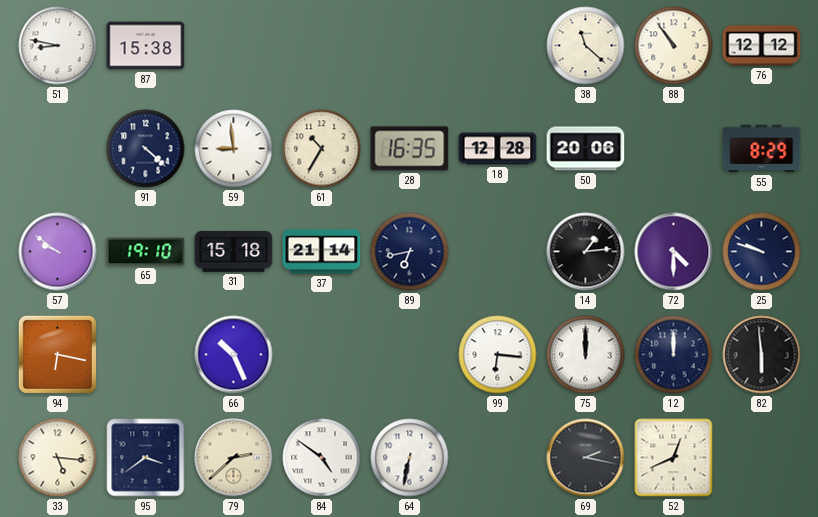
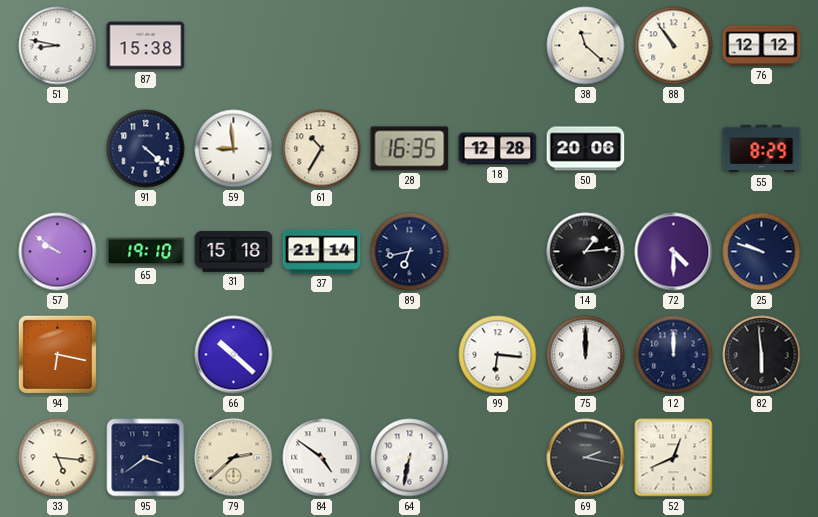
66: 10:26 -> 10:22 (234, 355)
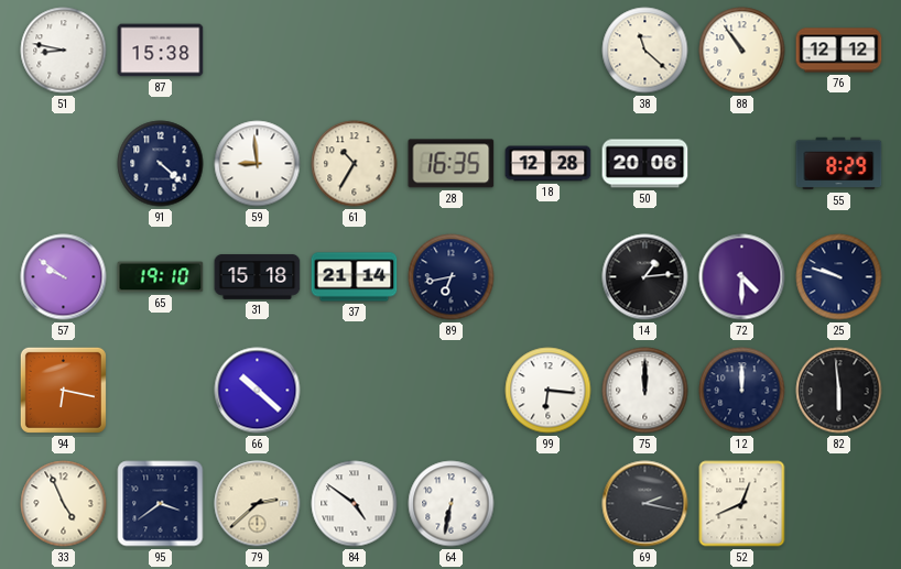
33: 5:16 -> 4:56 (64, 504)
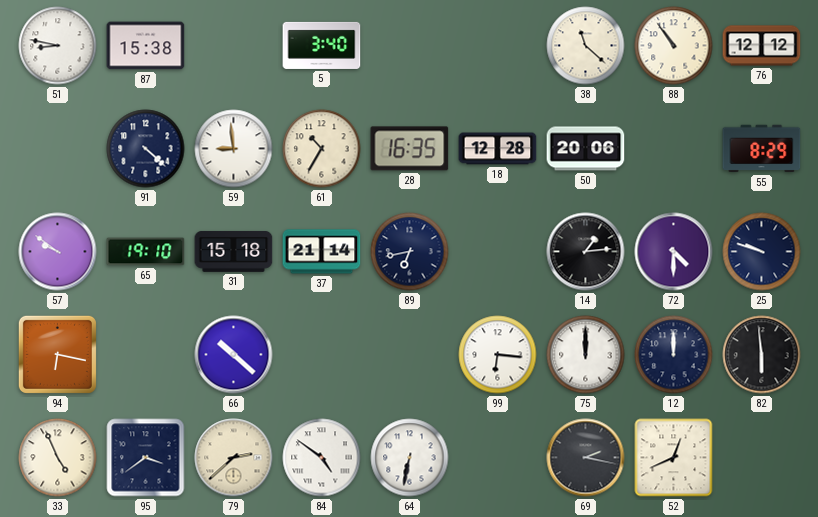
5: none -> 3:40 (322, 45)
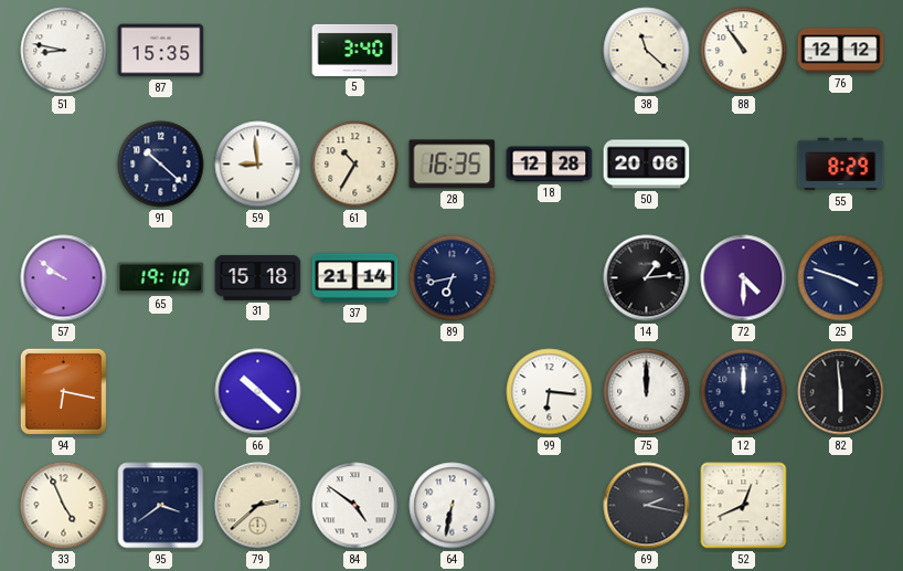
87: 15:38 -> 15:35 (161, 51)
91: 4:22 -> 10:22 (161, 165)
25: 9:48 -> 3:48 (841, 278)
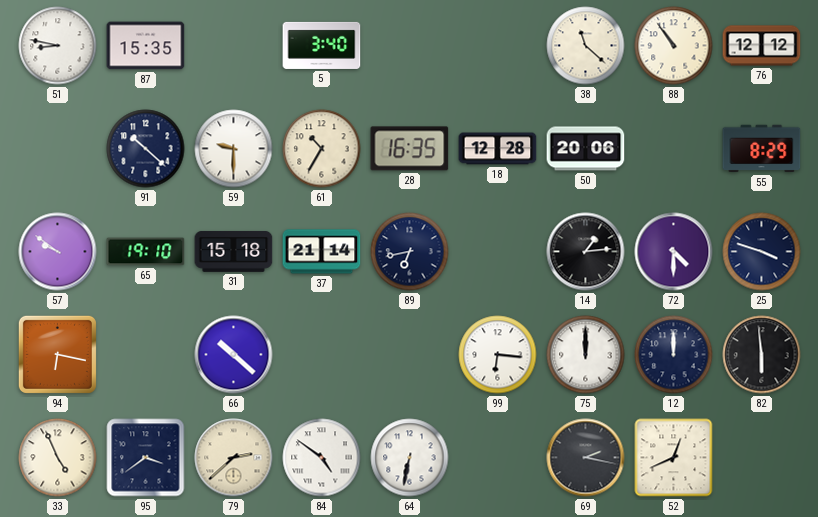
59: 8:59 -> 9:30 (234, 149)
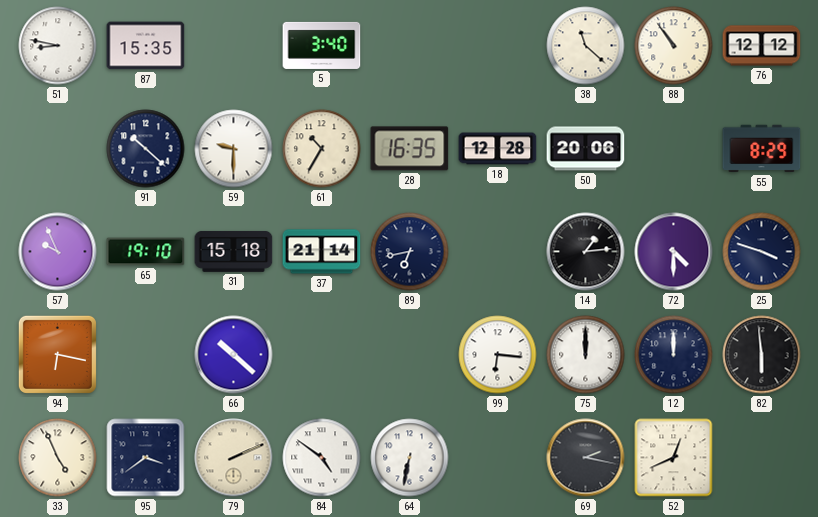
57: 9:51 -> 9:56 (58, 252)
79: 2:38 -> 2:11 (234, 458)
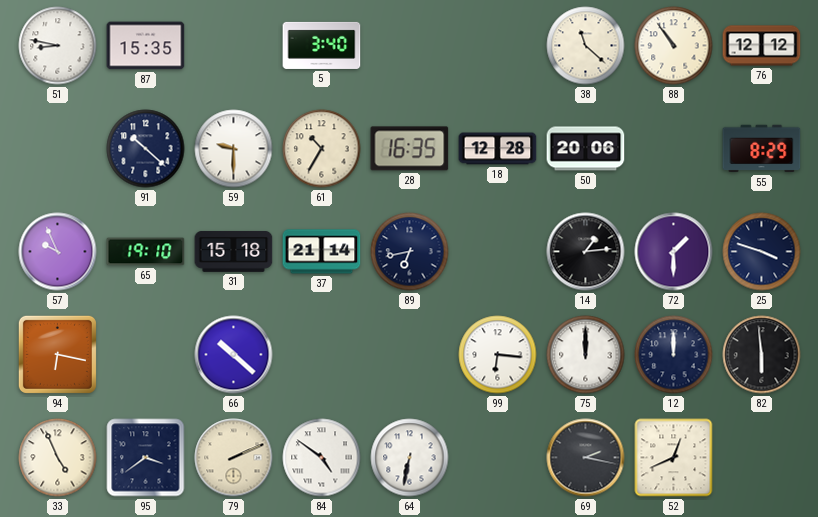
72: 4:30 -> 1:30 (674, 252)
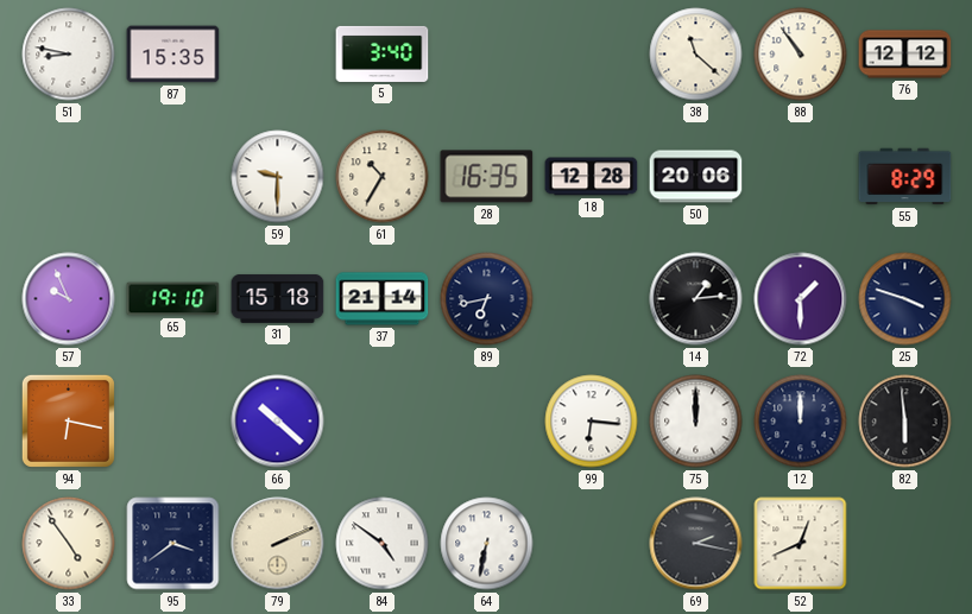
91: 10:22 -> none (146, 149)
33: 4:56 -> 4:54 (69, 544)
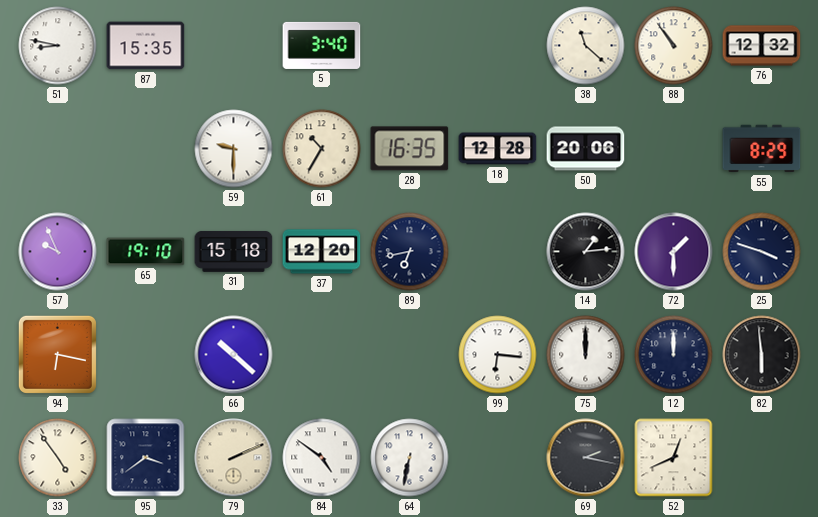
76: 12:12 -> 12:32 (762, 46)
37: 21:14 -> 12:20 (322, 252)
